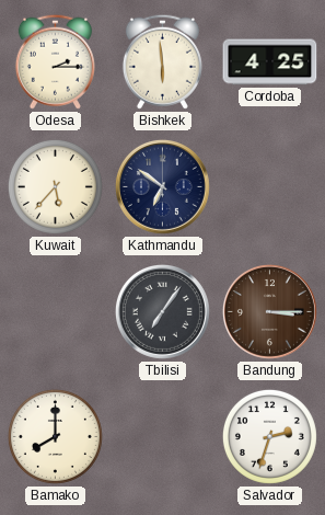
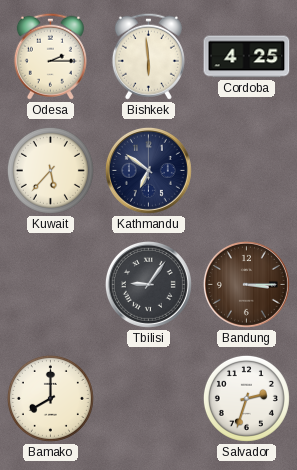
Tbilisi: 7:06 -> 9:06 (148, 284)
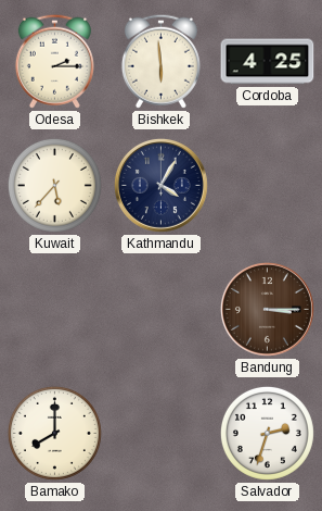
Kathmandu: 6:51 -> 4:05 (160, 185)
Tbilisi: 9:06 -> none (148, 284)
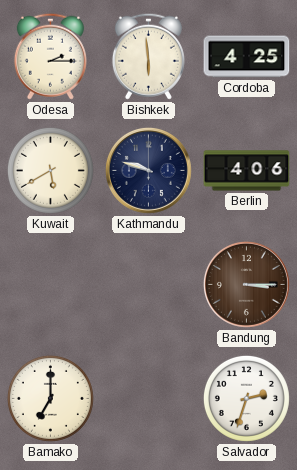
Kuwait: 5:37 -> 5:40 (50, 170)
Kathmandu: 4:05 -> 9:48 (148, 170)
Berlin: none -> 4:06 (247, 171)
Bamako: 8:00 -> 7:00 (50, 398)
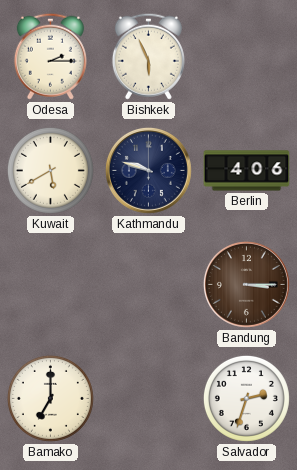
Bishkek: 5:59 -> 5:56 (148, 56)
Cordoba: 4:25 -> none (247, 57)
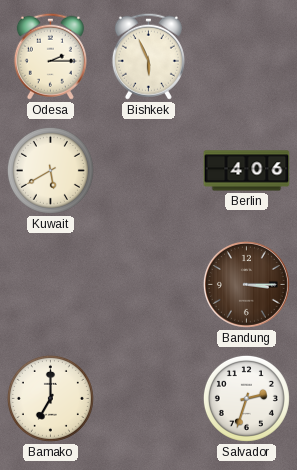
Kathmandu: 9:48 -> none (148, 170)
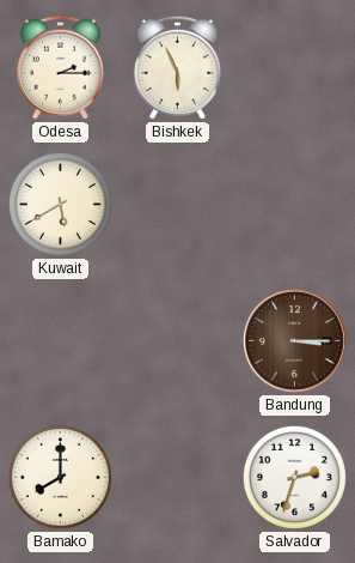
Berlin: 4:06 -> none (247, 171)
Bamako: 7:00 -> 8:00 (60, 477)
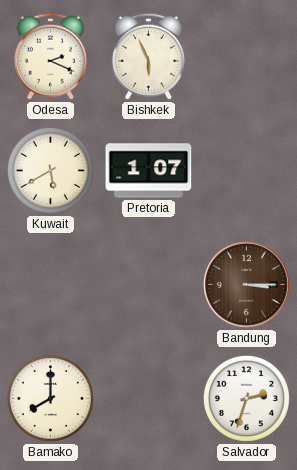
Odesa: 2:15 -> 2:19 (50, 56)
Pretoria: none -> 1:07 (149, 171)
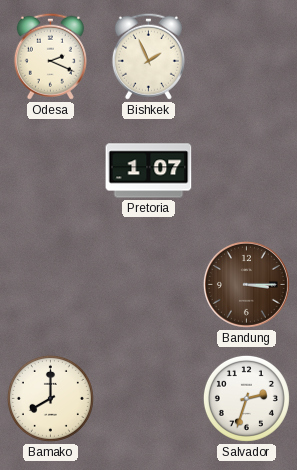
Bishkek: 5:56 -> 1:56 (148, 56)
Kuwait: 5:40 -> none (50, 170)
